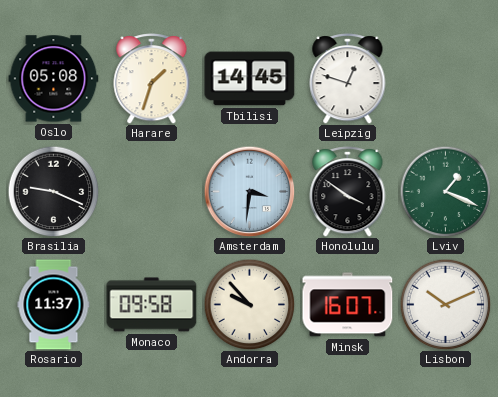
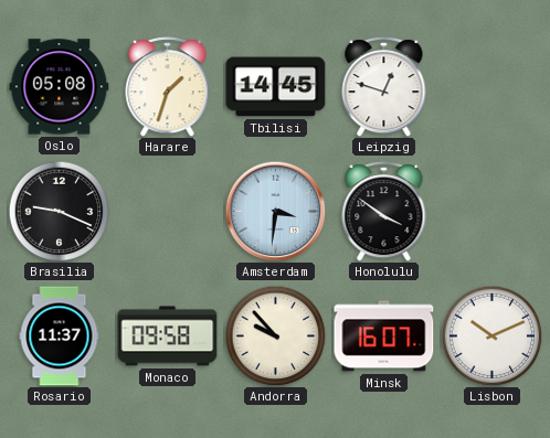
Lviv: 1:19 -> none (445, 191)
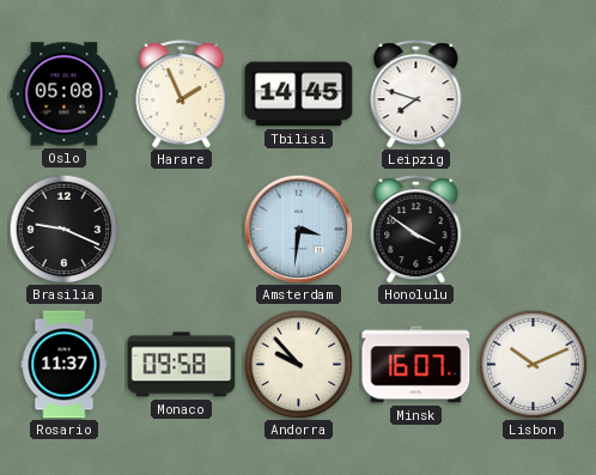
Harare: 1:33 -> 1:56 (182, 95)
Leipzig: 12:48 -> 7:48 (416, 95)
